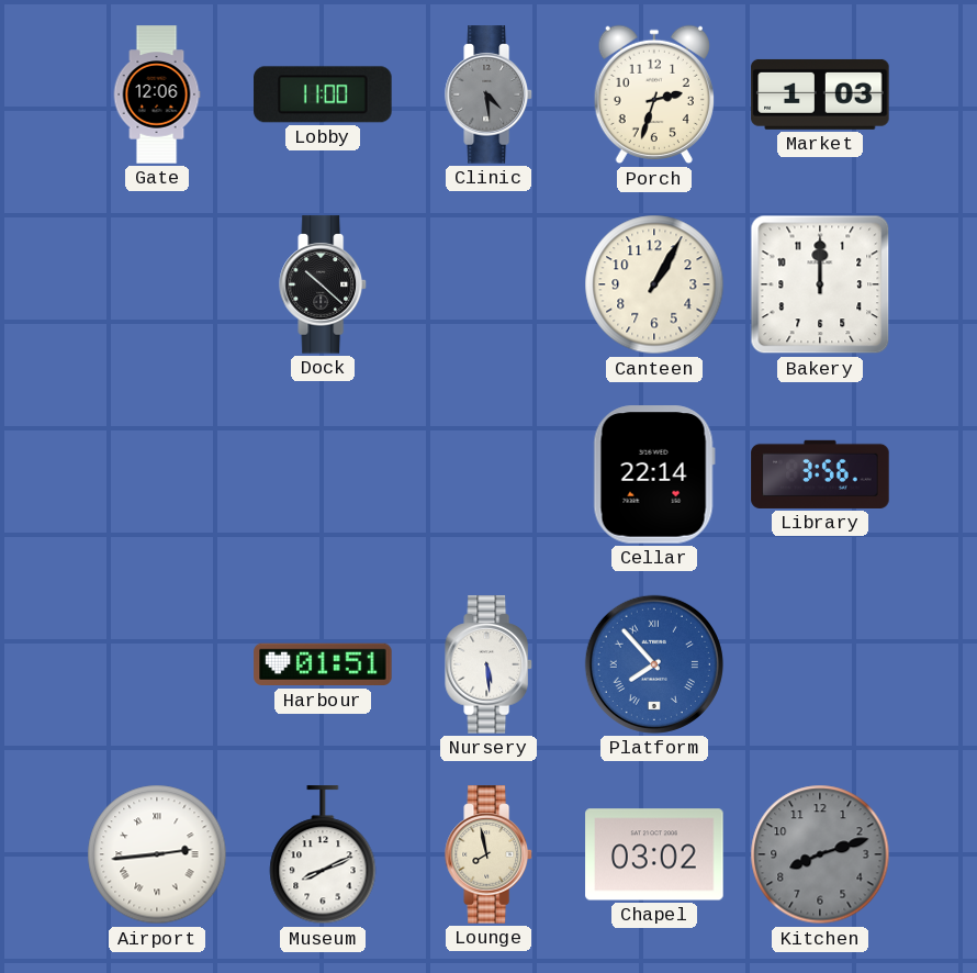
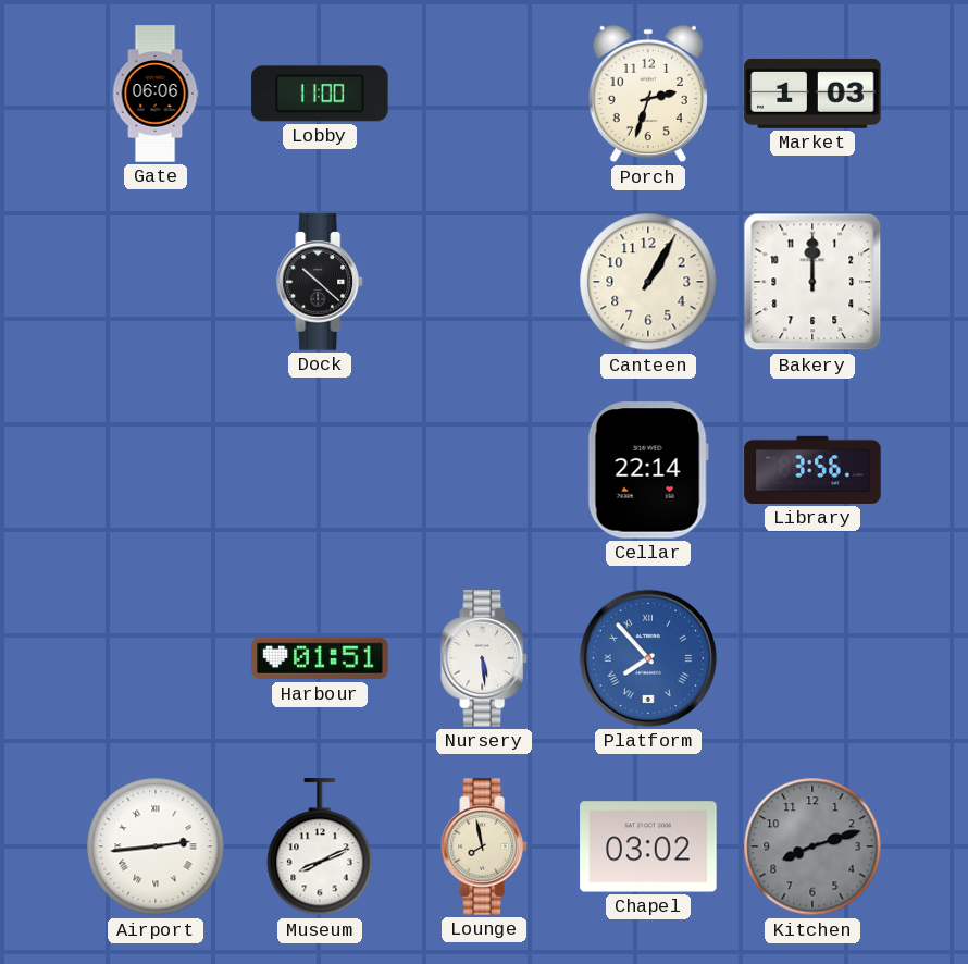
Gate: 12:06 -> 06:06 (156, 94)
Clinic: 4:29 -> none (488, 94)
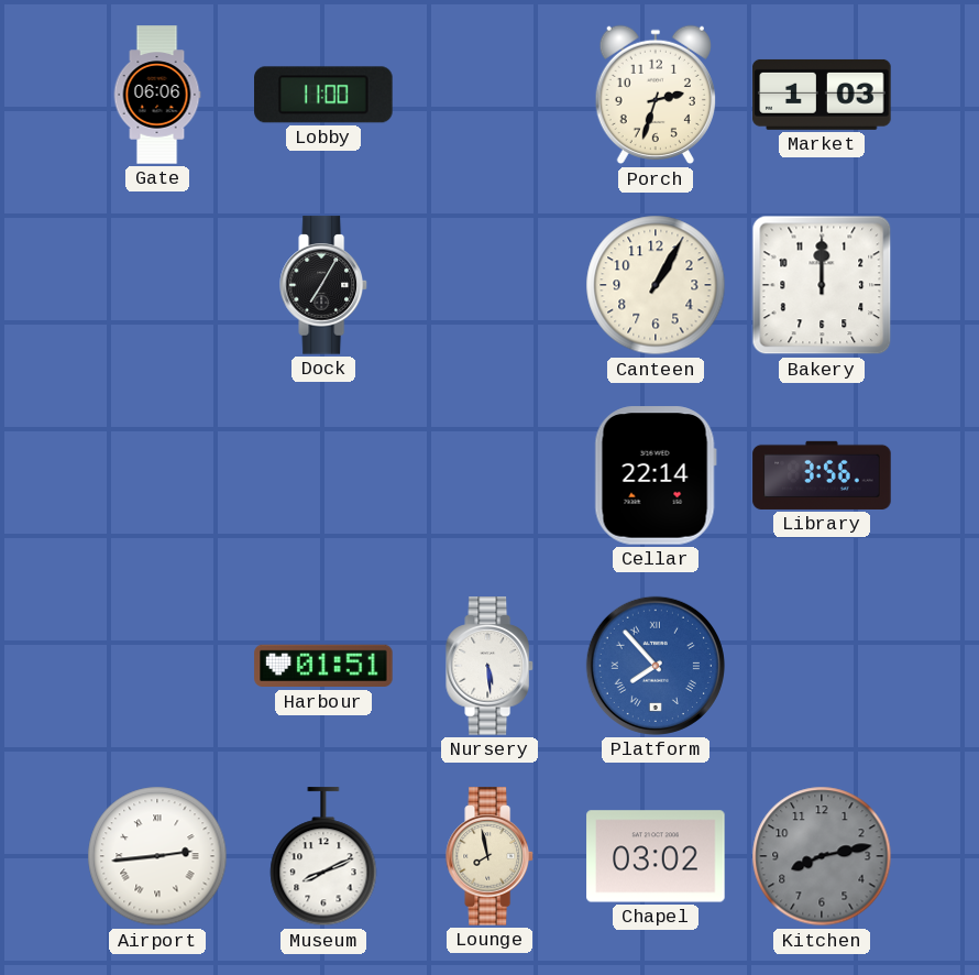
Dock: 10:22 -> 7:05 (323, 285)
Kitchen: 8:12 -> 8:13 (822, 856)
